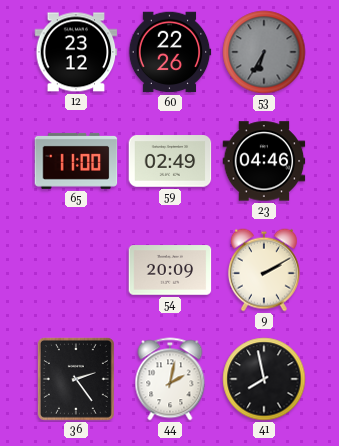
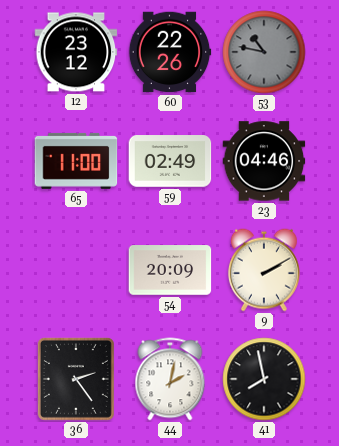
53: 6:35 -> 10:47 (264, 52)
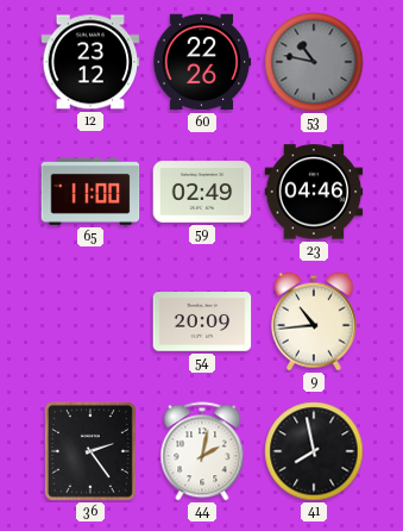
9: 2:10 -> 10:44 (314, 321)
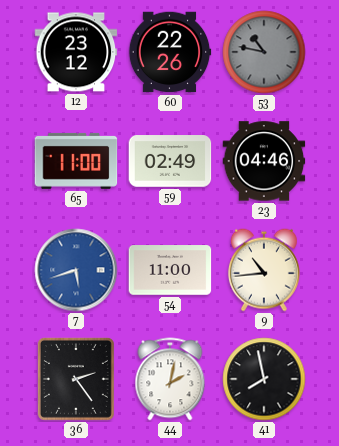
7: none -> 5:42 (76, 270)
54: 20:09 -> 11:00 (170, 270)
